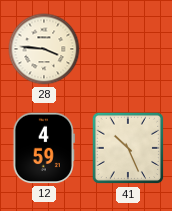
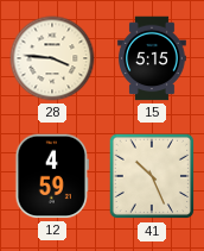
15: none -> 5:15 (152, 58)
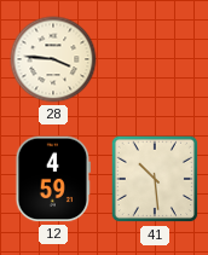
15: 5:15 -> none (152, 58)
41: 10:26 -> 10:29 (155, 179)
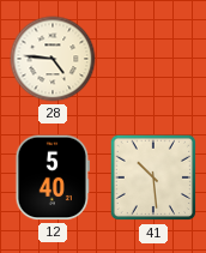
28: 3:46 -> 4:46 (53, 59)
12: 4:59 -> 5:40 (53, 177)
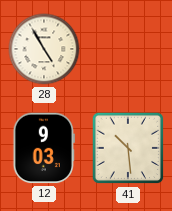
28: 4:46 -> 4:55 (44, 49)
12: 5:40 -> 9:03 (44, 148)
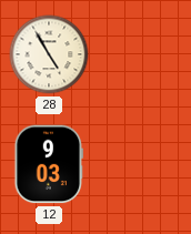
41: 10:29 -> none (128, 148)
